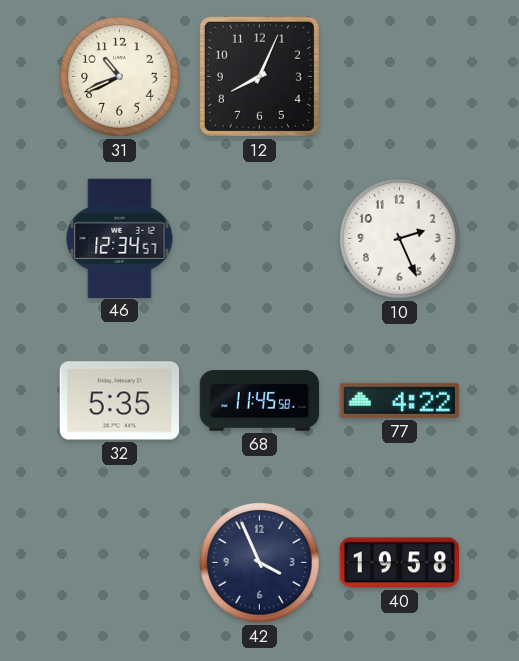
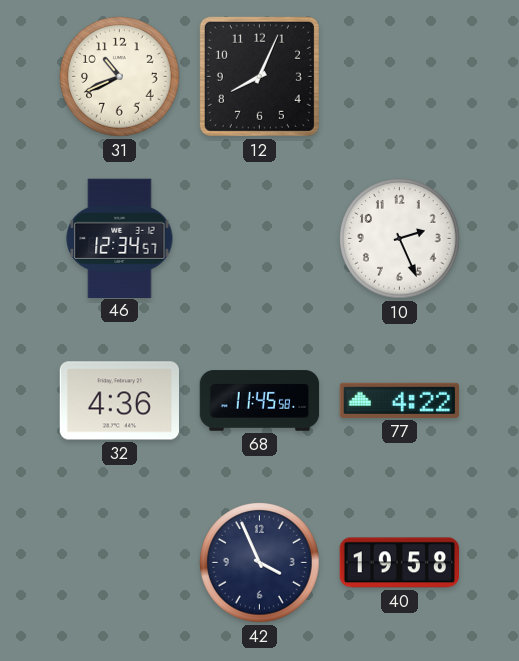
32: 5:35 -> 4:36 (119, 401)
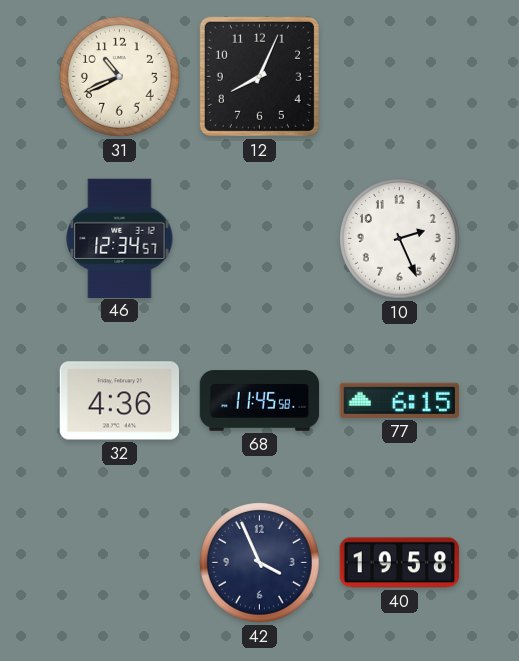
77: 4:22 -> 6:15 (399, 400)
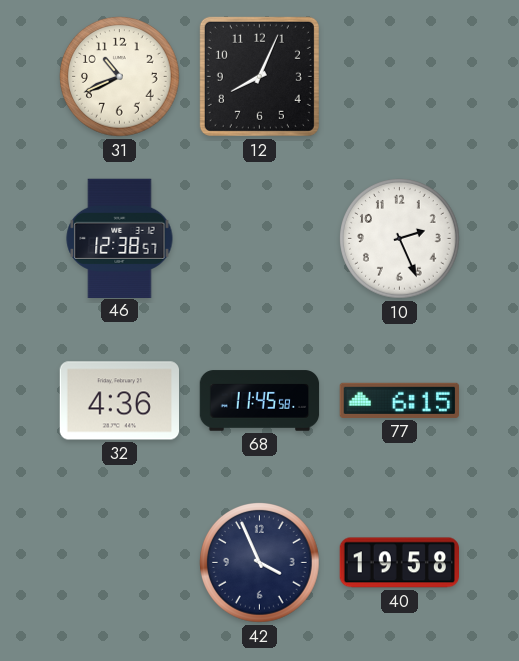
46: 12:34 -> 12:38 (120, 238)
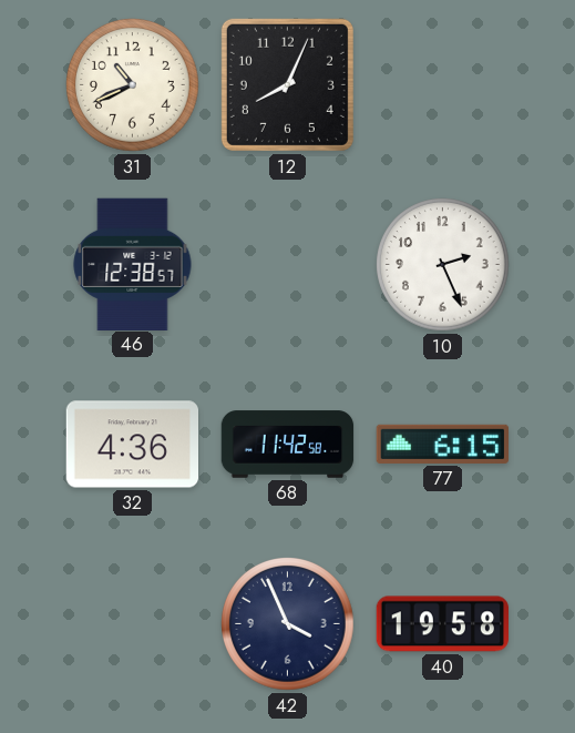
68: 11:45 -> 11:42 (288, 445)
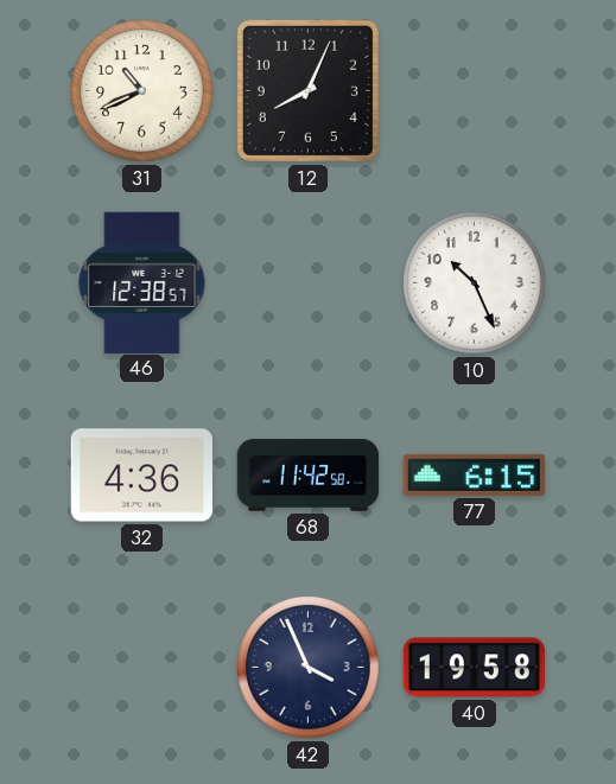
10: 2:26 -> 10:26 (475, 283)
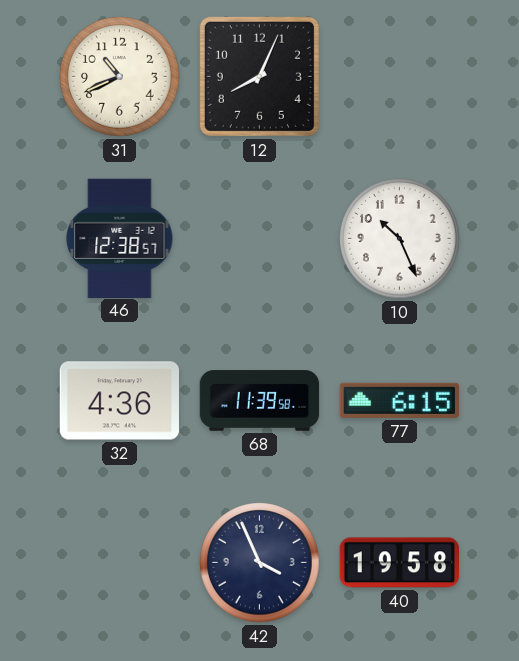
68: 11:42 -> 11:39 (260, 401)
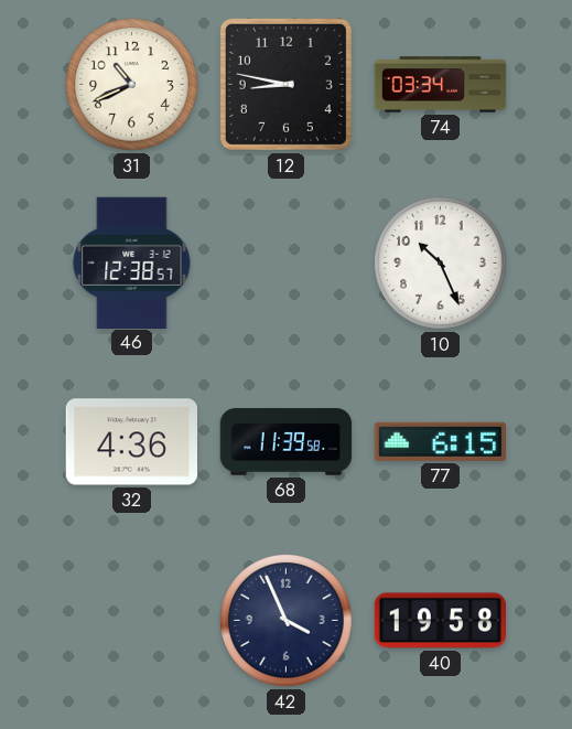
12: 8:04 -> 8:47 (285, 84)
74: none -> 03:34 (441, 85)
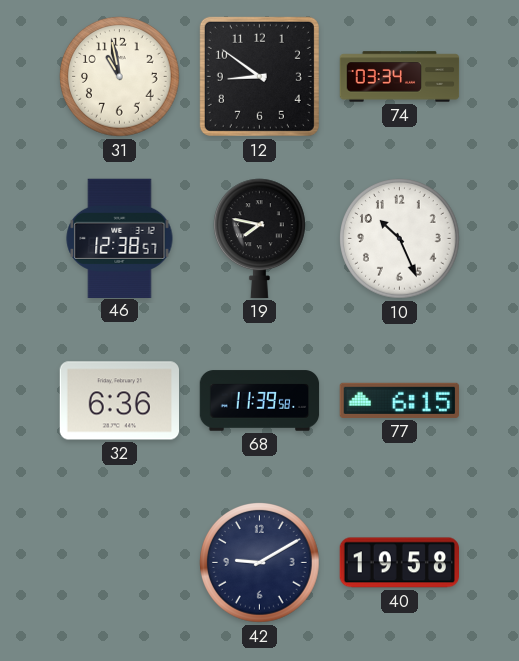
31: 10:41 -> 10:58 (120, 77)
12: 8:47 -> 8:51 (259, 76)
19: none -> 7:47 (260, 238)
32: 4:36 -> 6:36 (119, 401)
42: 3:56 -> 9:10 (260, 563)
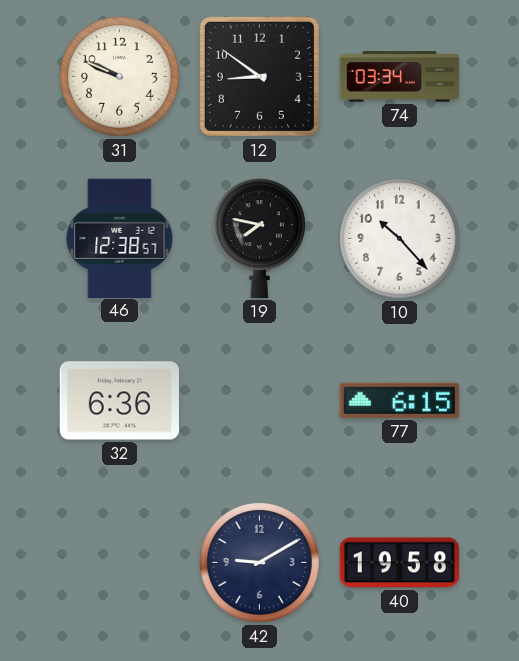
31: 10:58 -> 9:49 (120, 77)
10: 10:26 -> 10:23 (400, 239)
68: 11:39 -> none (260, 401)
